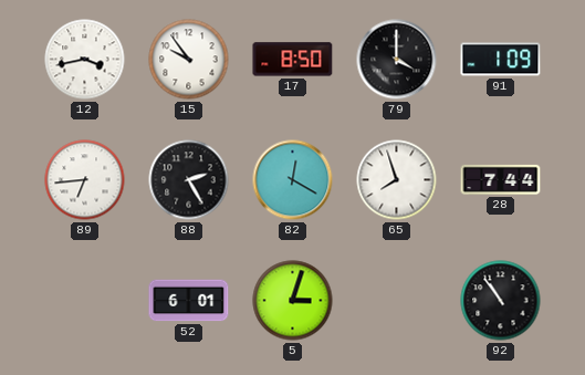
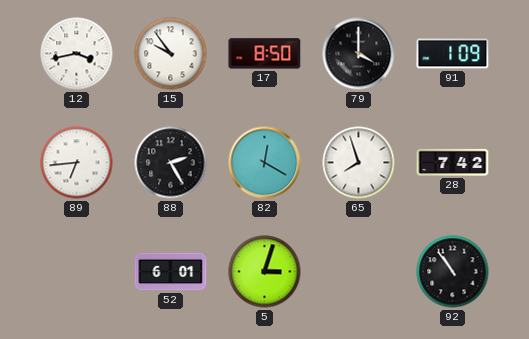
28: 7:44 -> 7:42 (453, 162)
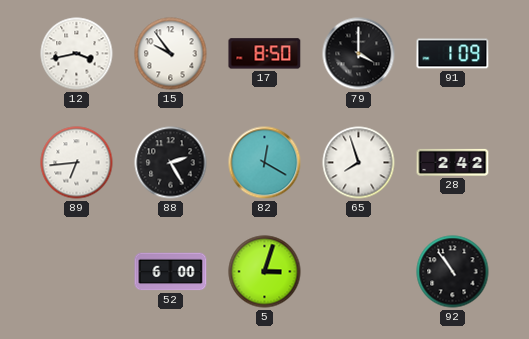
28: 7:42 -> 2:42 (453, 162)
52: 6:01 -> 6:00 (171, 272)
